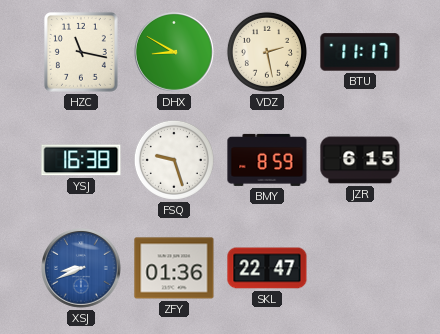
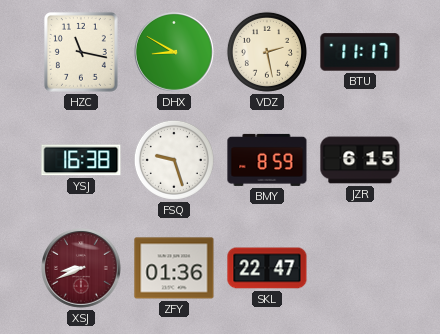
XSJ dial: blue -> burgundy (82, 269)
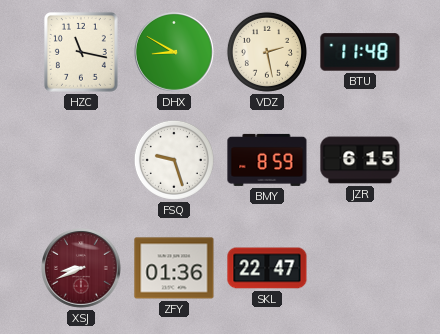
BTU: 11:17 -> 11:48 (360, 52)
YSJ: 16:38 -> none (81, 160)
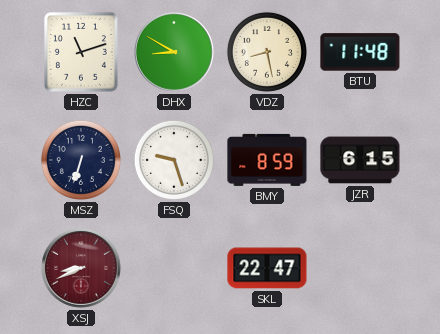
HZC: 11:17 -> 11:12 (81, 52)
VDZ: 2:28 -> 8:28 (267, 52)
MSZ: none -> 6:33 (81, 160)
ZFY: 01:36 -> none (174, 268)
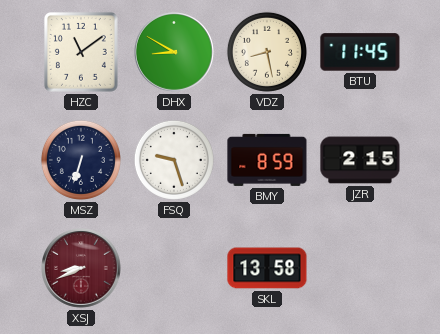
HZC: 11:12 -> 11:09 (81, 52)
BTU: 11:48 -> 11:45 (360, 52)
JZR: 6:15 -> 2:15 (360, 160)
SKL: 22:47 -> 13:58 (267, 268)
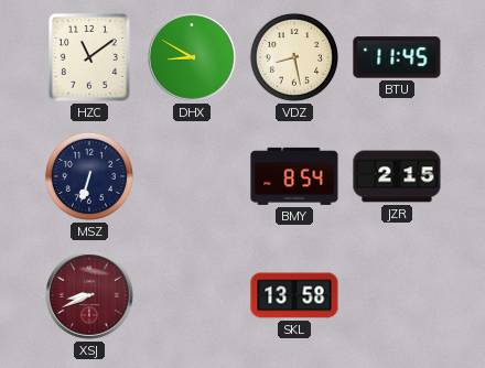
FSQ: 9:27 -> none (174, 160)
BMY: 8:59 -> 8:54 (294, 176)
